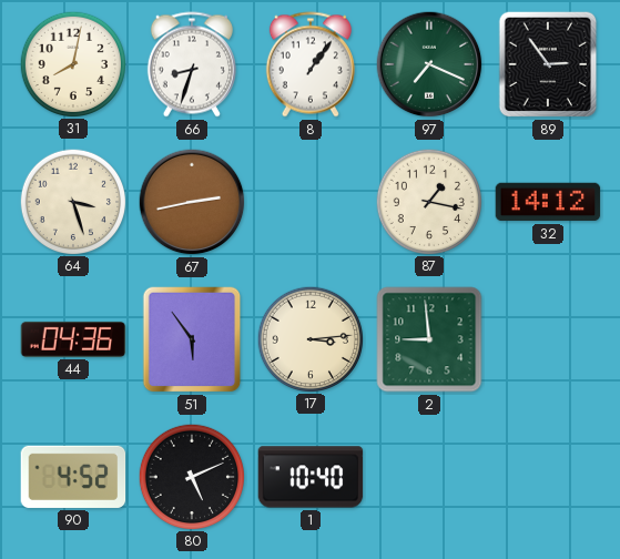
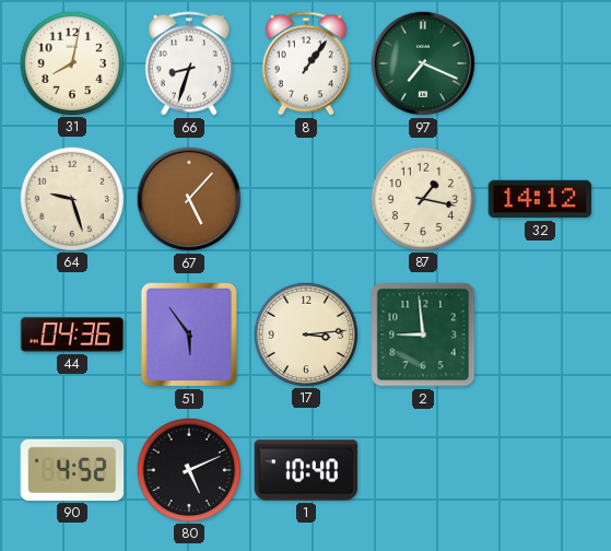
89: 2:54 -> none (548, 64)
64: 3:27 -> 9:27 (71, 198)
67: 2:43 -> 5:07 (189, 199)
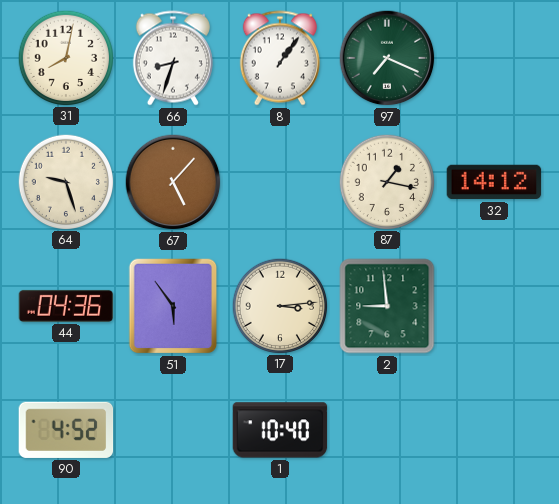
80: 5:11 -> none (188, 469)
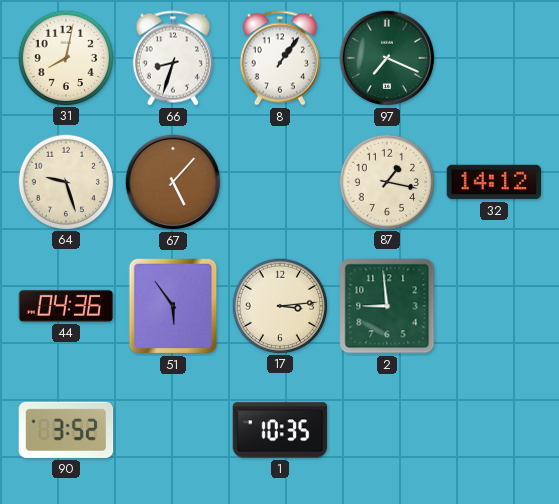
90: 4:52 -> 3:52 (66, 430)
1: 10:40 -> 10:35 (280, 430)
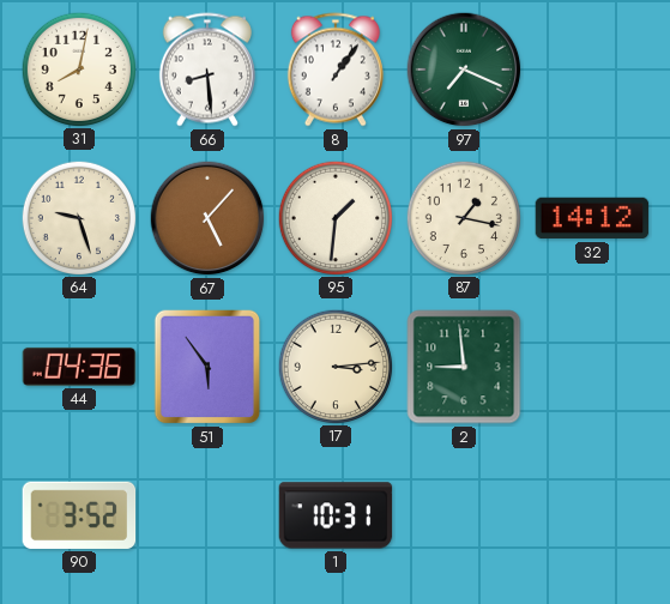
66: 8:33 -> 8:29 (207, 70)
95: none -> 1:31 (334, 217)
1: 10:35 -> 10:31 (336, 515)
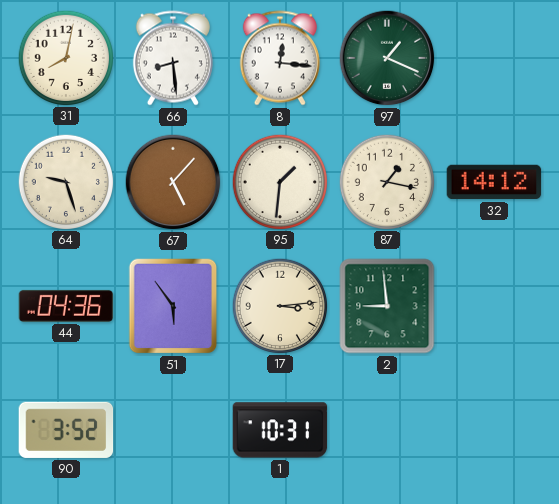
8: 1:06 -> 12:16 (280, 58)
97: 7:19 -> 1:19 (387, 58)
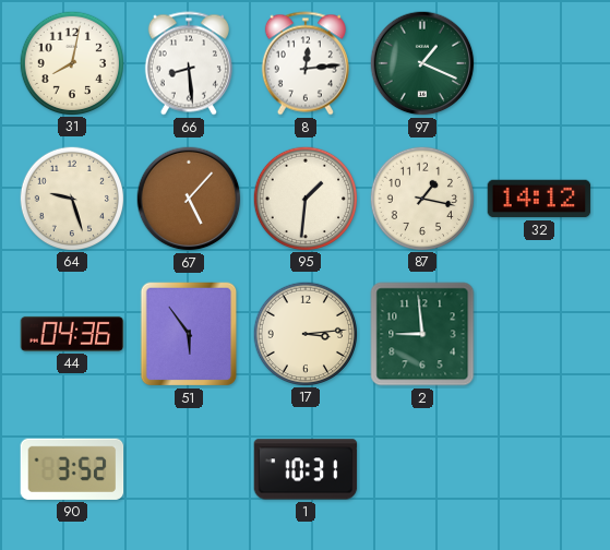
8: 12:16 -> 12:14 (306, 63)
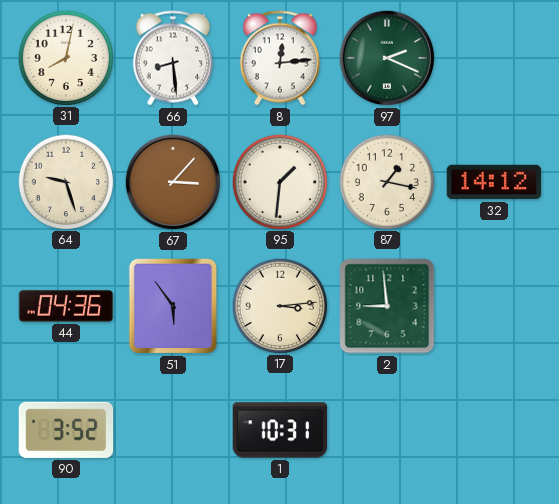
97: 1:19 -> 2:19 (387, 58)
67: 5:07 -> 3:07 (173, 182)
